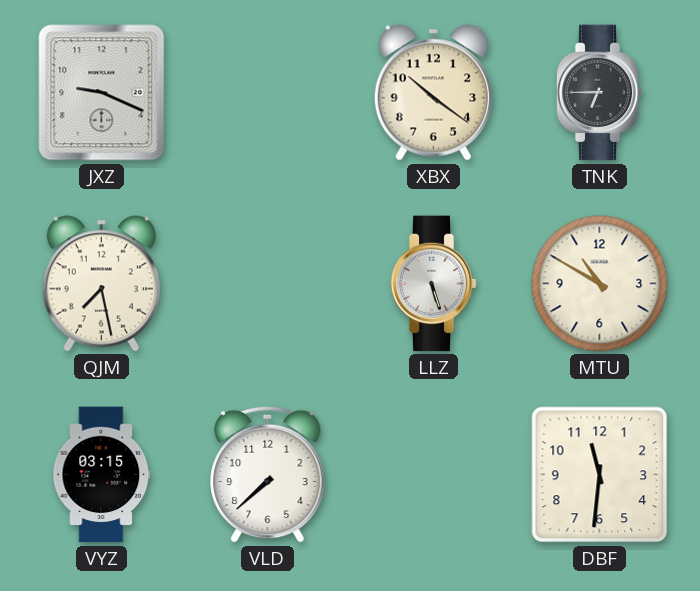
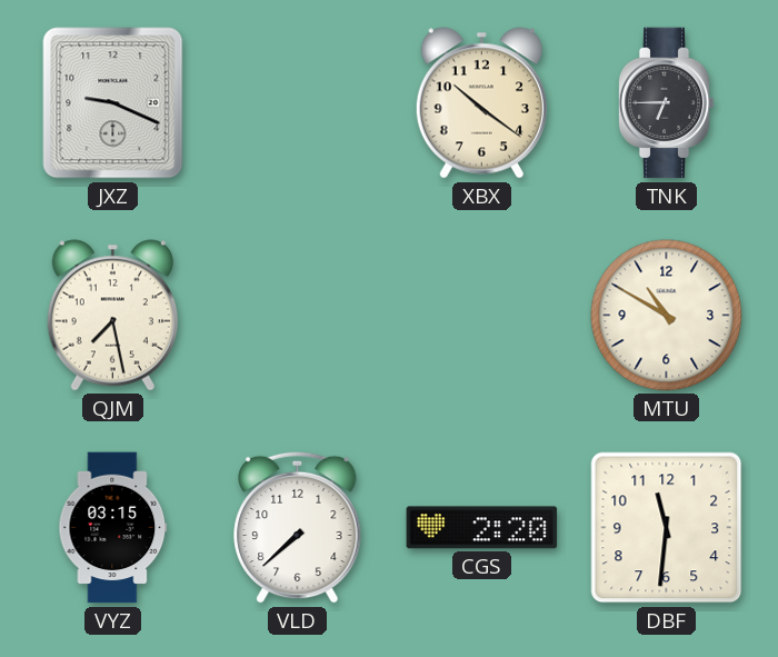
LLZ: 5:27 -> none (433, 284)
CGS: none -> 2:20 (482, 528)
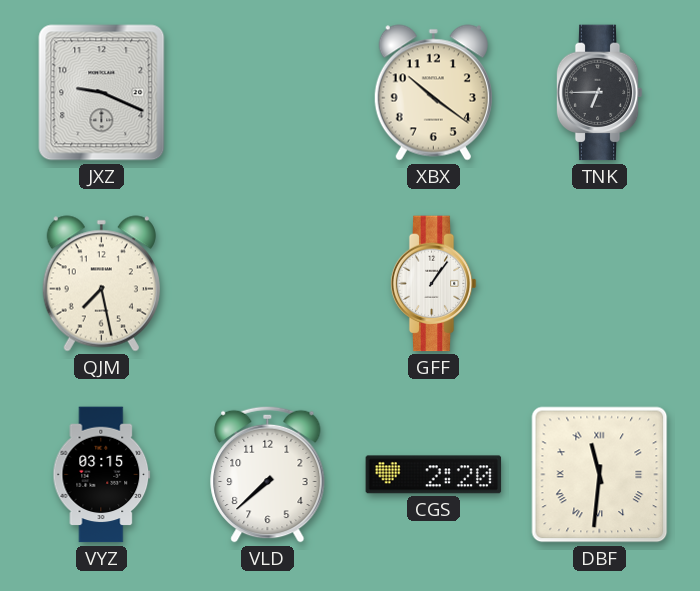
GFF: none -> 1:06 (433, 284)
MTU: 10:50 -> none (667, 316)
DBF numerals: Arabic -> Roman (600, 475)
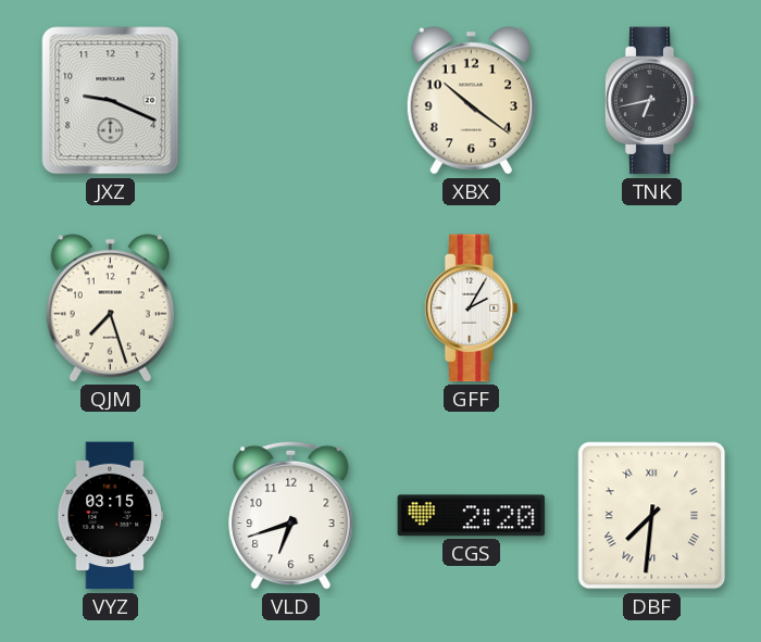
TNK: 6:45 -> 6:43 (651, 101)
QJM: 7:28 -> 7:27 (110, 309)
GFF: 1:06 -> 2:05 (471, 309)
VLD: 7:38 -> 6:42 (291, 515)
DBF: 11:31 -> 7:31 (652, 516)
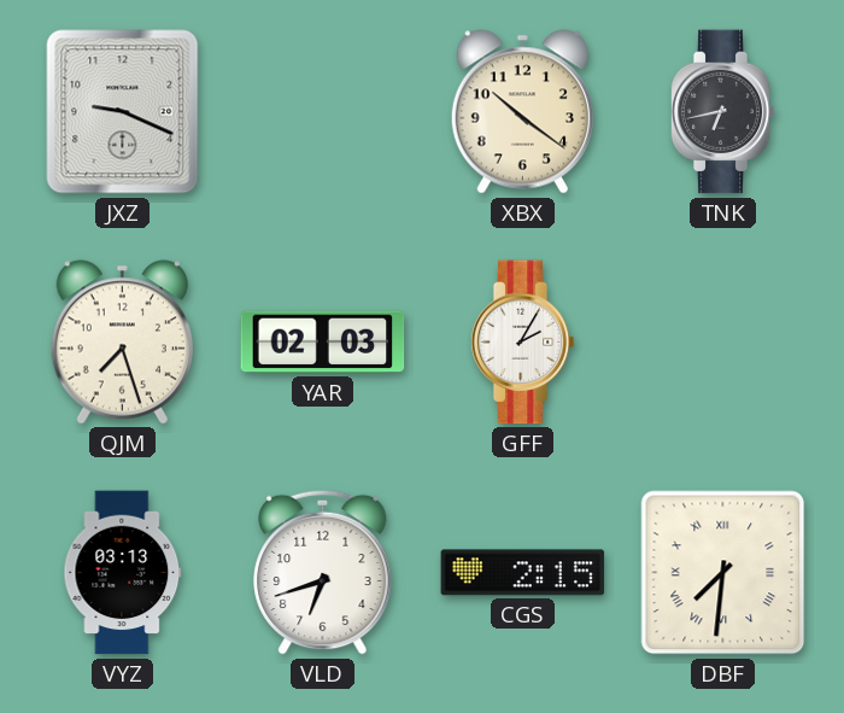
YAR: none -> 02:03 (323, 343)
VYZ: 03:15 -> 03:13 (123, 573)
CGS: 2:20 -> 2:15 (523, 573)
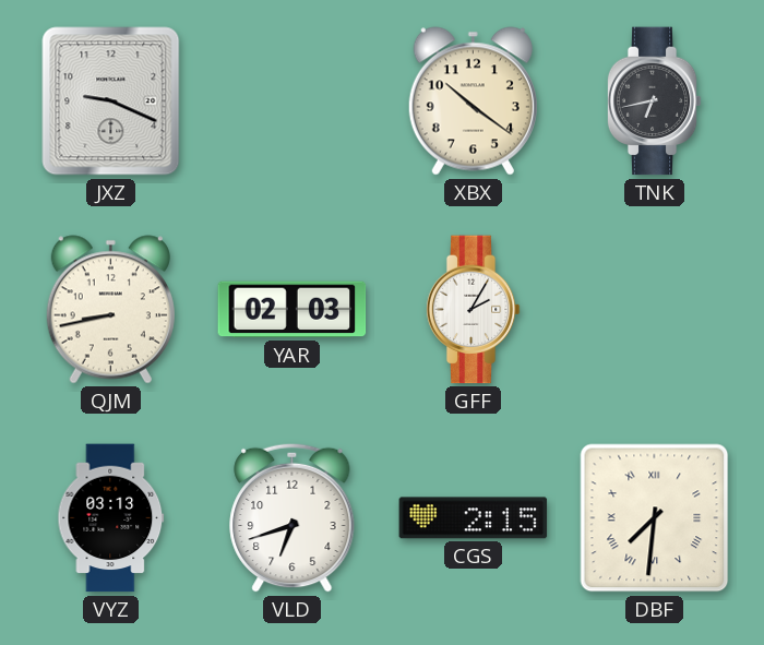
QJM: 7:27 -> 8:43 (110, 310)
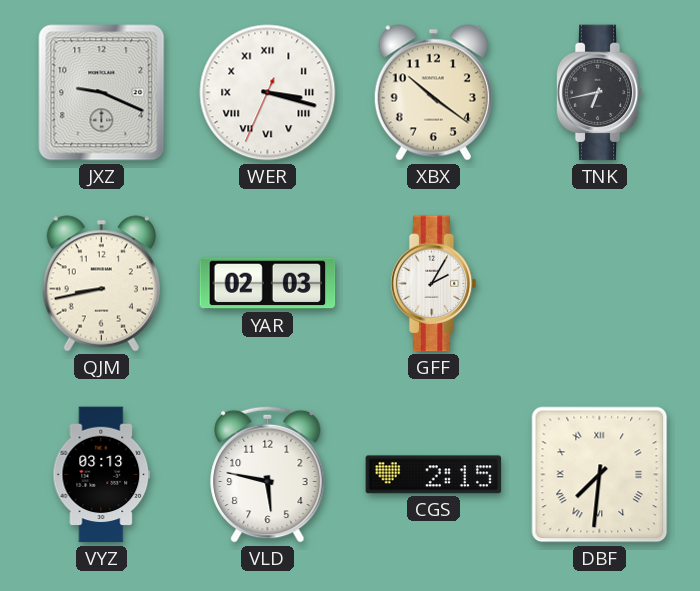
WER: none -> 3:17 (268, 93)
VLD: 6:42 -> 5:47 (268, 474)
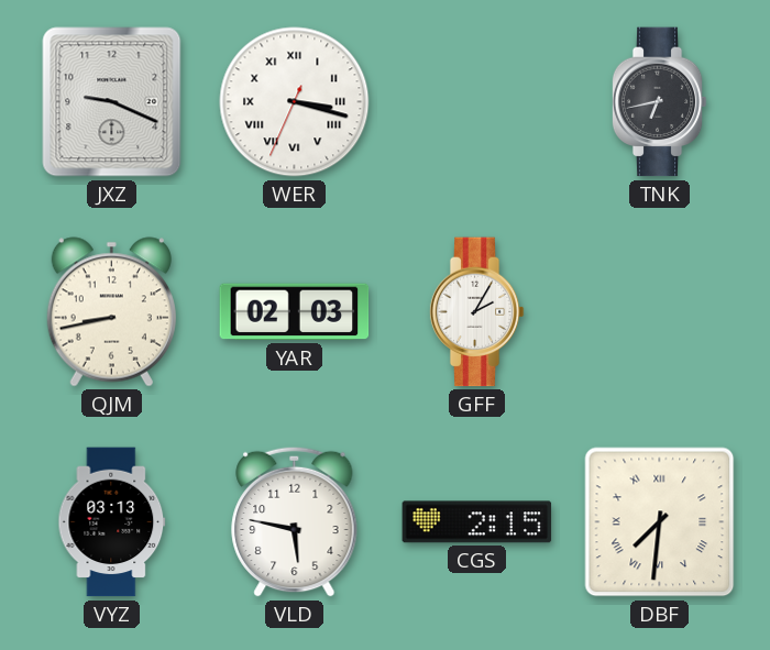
XBX: 10:21 -> none (433, 93)
